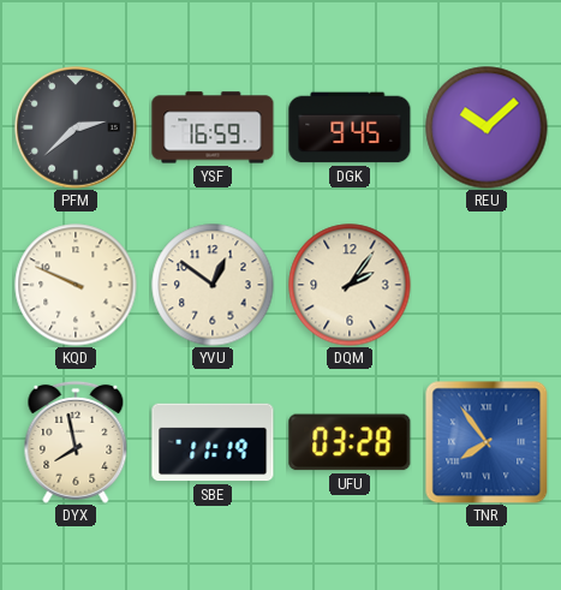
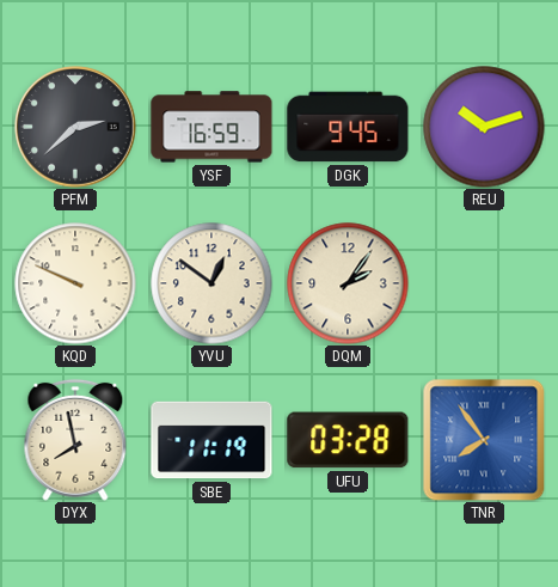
REU: 10:08 -> 10:12 (484, 127)
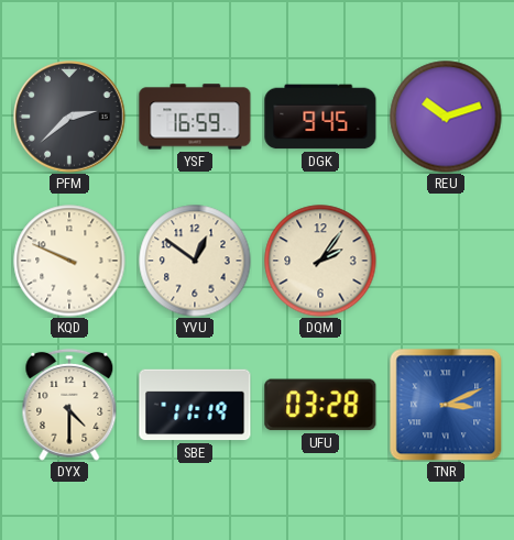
DYX: 7:58 -> 4:30 (69, 405)
TNR: 7:54 -> 3:11 (446, 405)
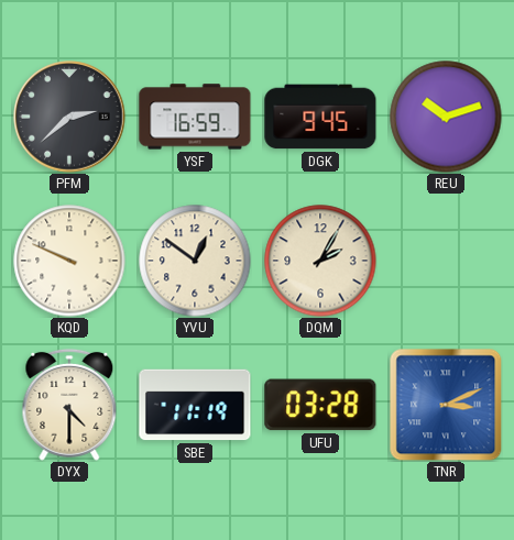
DQM: 2:06 -> 2:05 (320, 261)
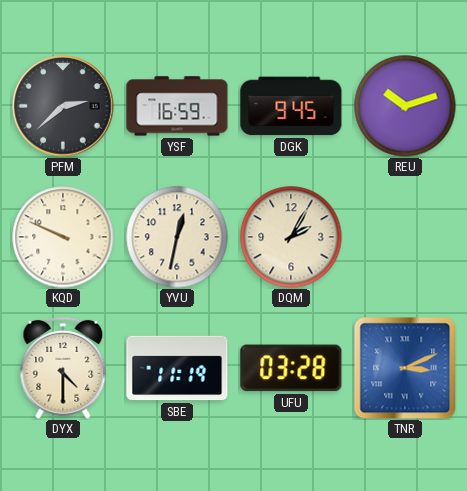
YVU: 12:51 -> 12:32 (177, 237)
